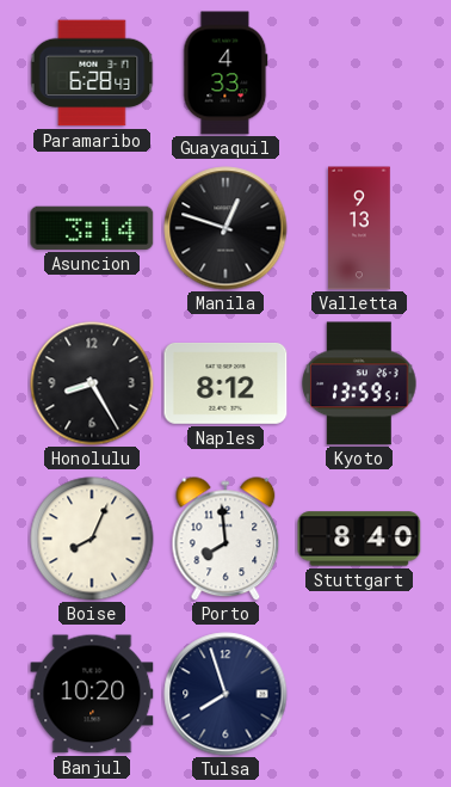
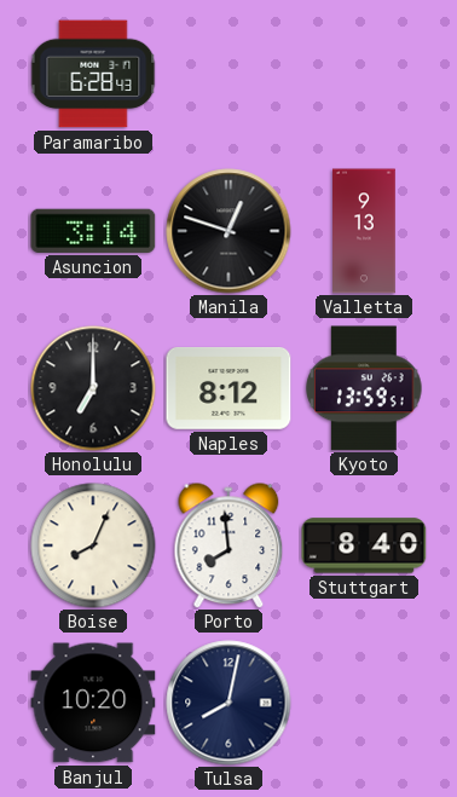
Guayaquil: 4:33 -> none (225, 73)
Honolulu: 8:25 -> 7:00 (93, 388)
Tulsa: 7:57 -> 8:02 (228, 703)
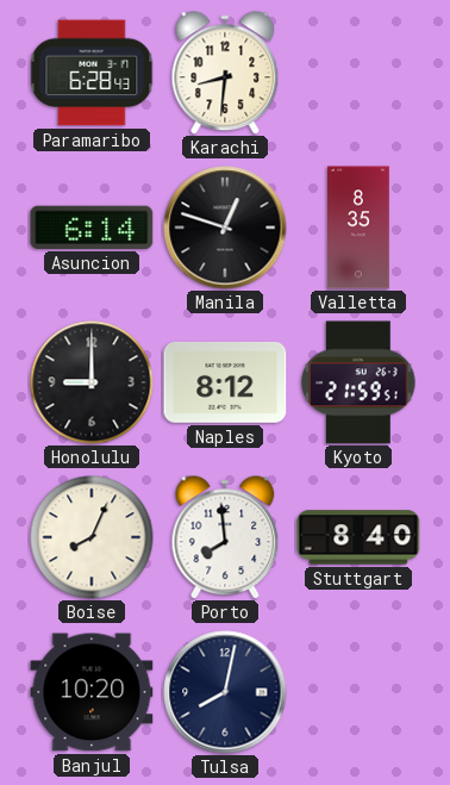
Karachi: none -> 8:31 (225, 73)
Asuncion: 3:14 -> 6:14 (92, 228)
Valletta: 9:13 -> 8:35 (360, 228)
Honolulu: 7:00 -> 9:00 (92, 382)
Kyoto: 13:59 -> 21:59 (358, 382)
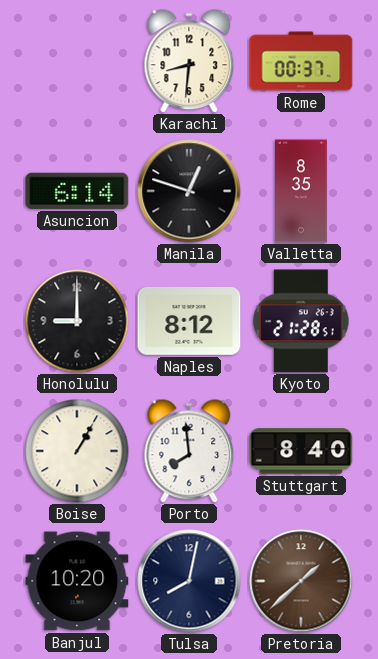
Paramaribo: 6:28 -> none (92, 73)
Rome: none -> 00:37 (301, 61)
Kyoto: 21:59 -> 21:28 (301, 321)
Boise: 8:04 -> 1:05 (77, 451)
Pretoria: none -> 1:38 (301, 581)
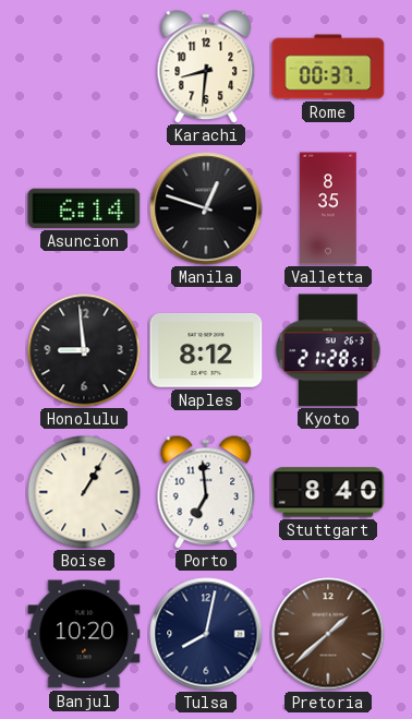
Honolulu: 9:00 -> 8:59 (84, 350)
Porto: 7:59 -> 6:59 (206, 492)
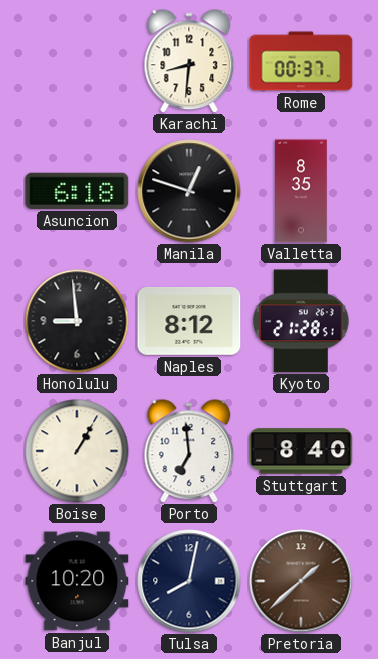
Asuncion: 6:14 -> 6:18 (77, 191)
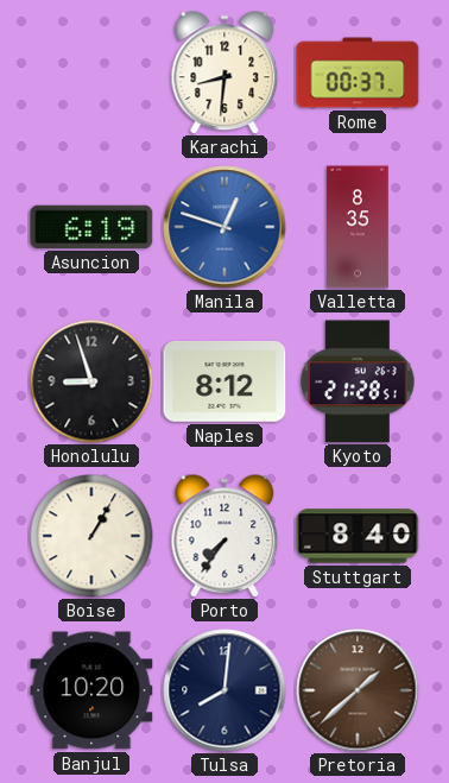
Asuncion: 6:18 -> 6:19 (91, 227)
Manila dial: black -> blue (224, 227)
Honolulu: 8:59 -> 8:57 (91, 381)
Porto: 6:59 -> 7:36 (224, 536)
Tulsa: 8:02 -> 8:01 (224, 690)
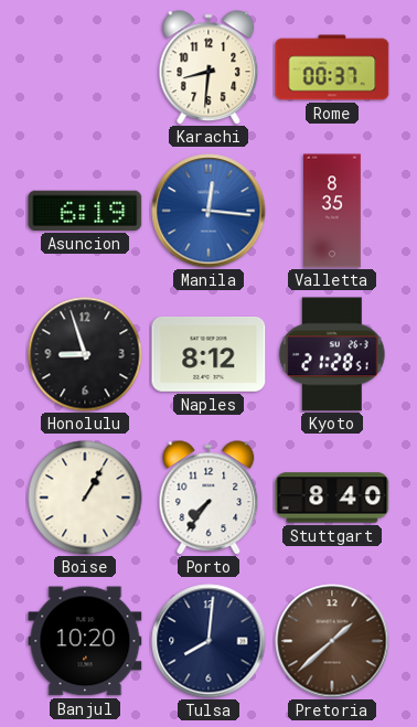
Manila: 12:48 -> 12:16 (209, 211)
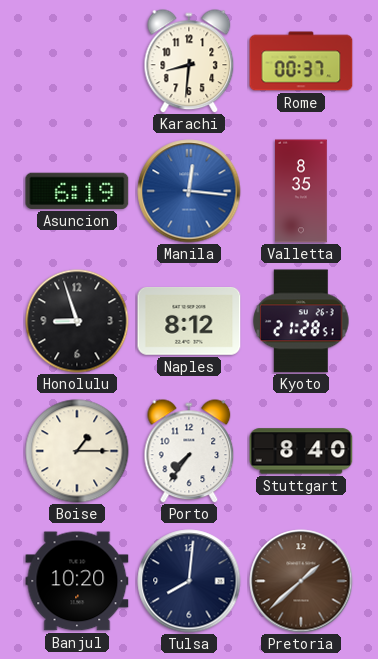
Boise: 1:05 -> 1:15 (77, 451)
